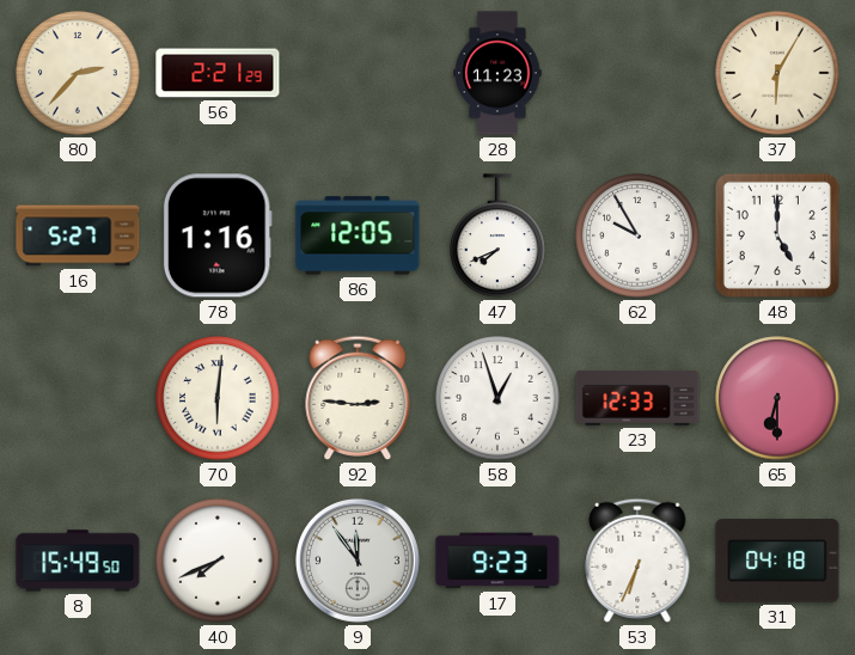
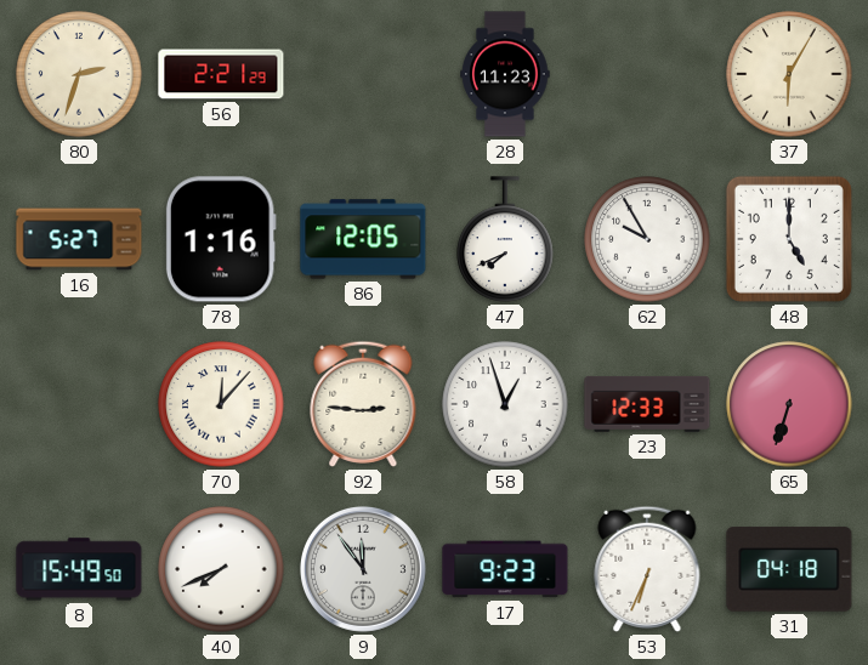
80: 2:37 -> 2:33 (79, 74)
70: 6:01 -> 12:07 (221, 404)
65: 6:30 -> 6:33 (789, 404)
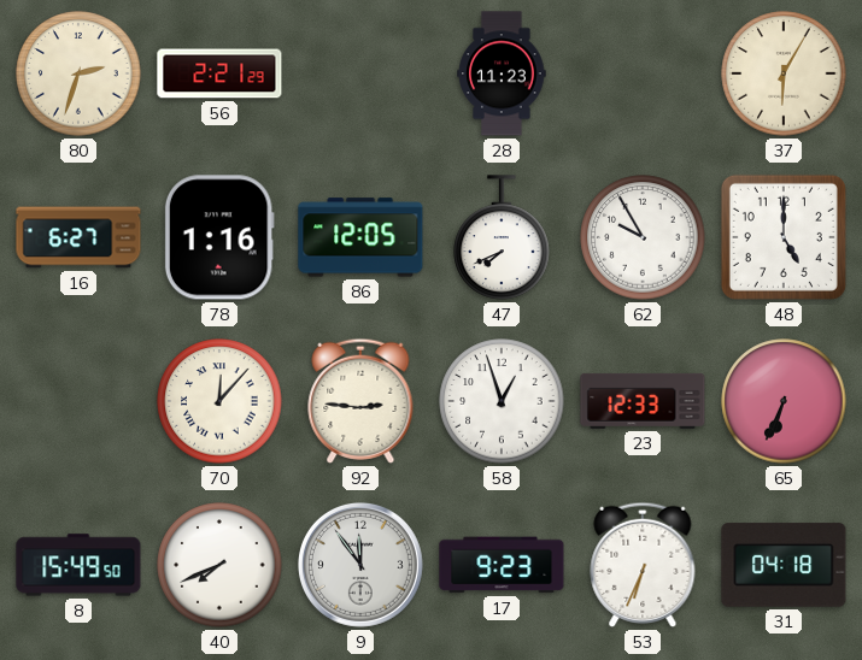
16: 5:27 -> 6:27 (78, 237)
65: 6:33 -> 6:34 (784, 401)
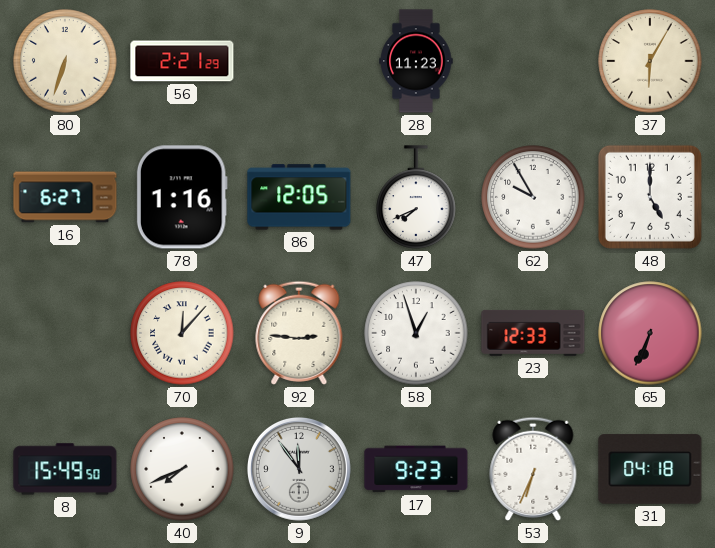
80: 2:33 -> 6:33 (65, 61)
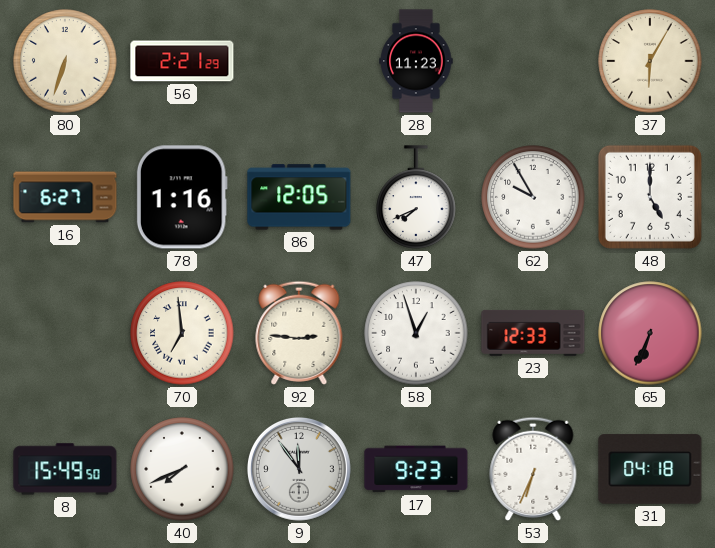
70: 12:07 -> 6:59 (182, 333)
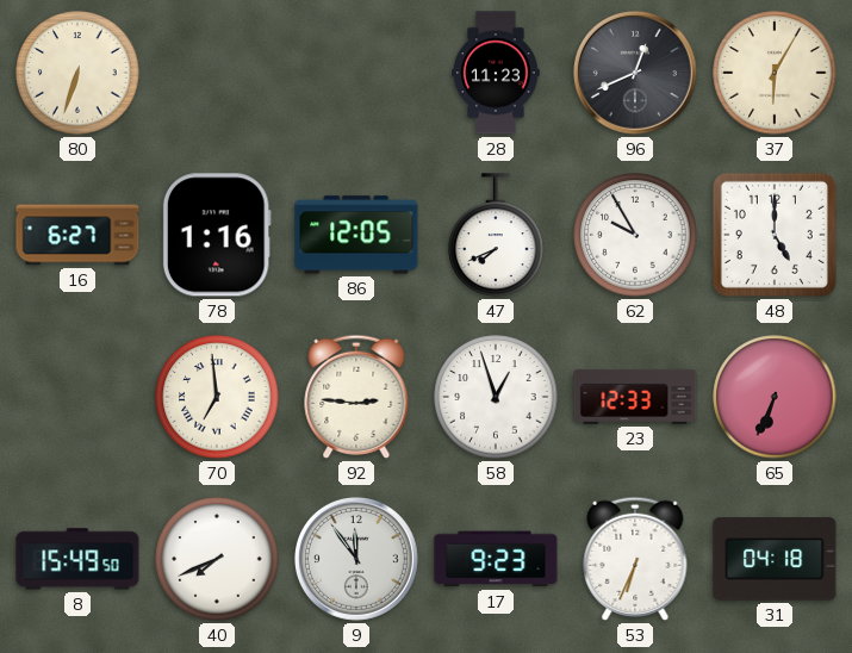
56: 2:21 -> none (182, 61)
96: none -> 12:41 (635, 73)
